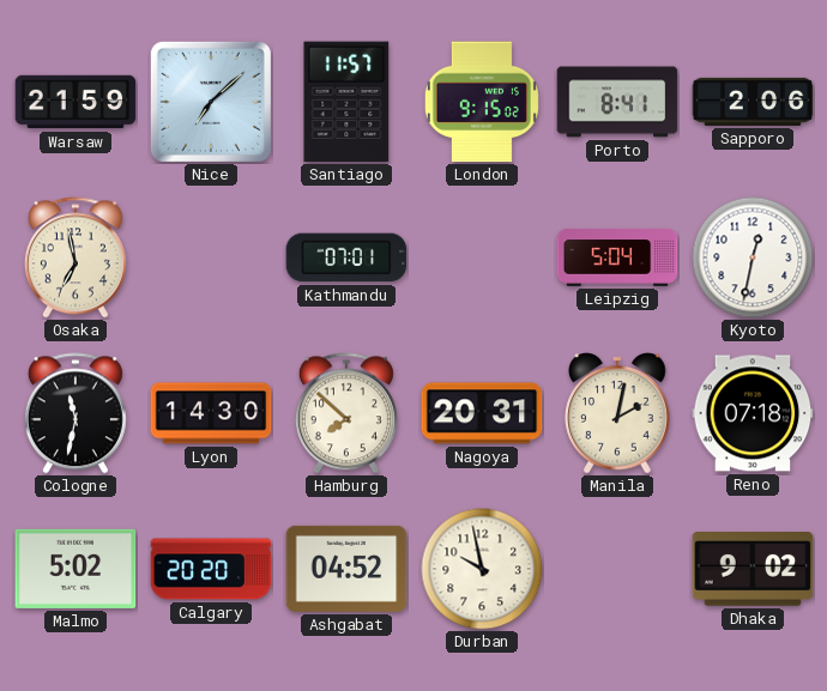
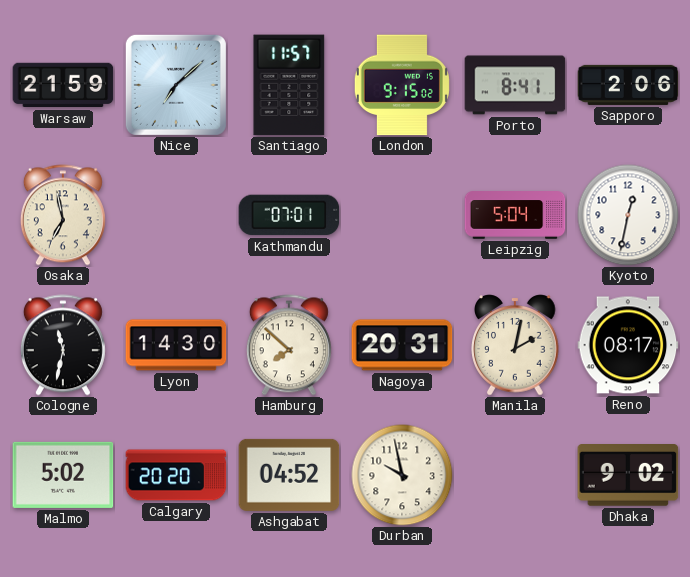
Reno: 07:18 -> 08:17 (628, 345)
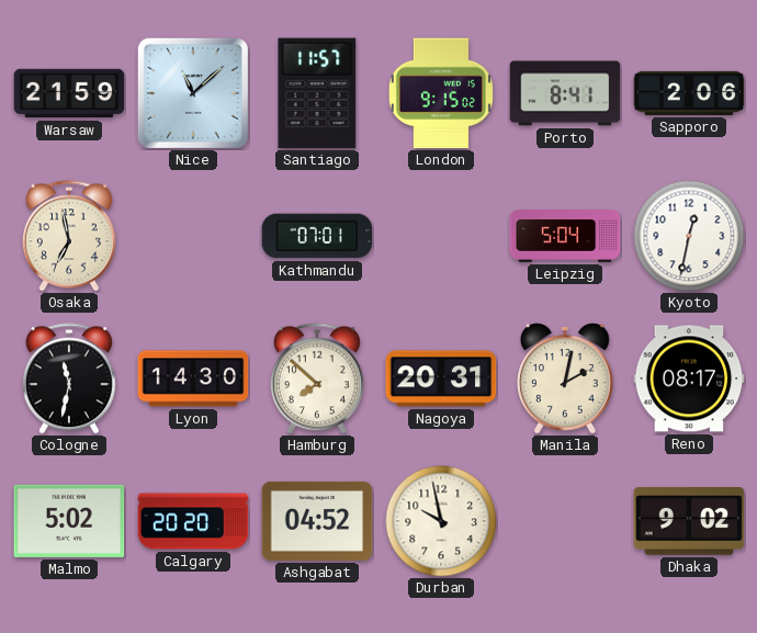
Nice: 7:08 -> 11:08 (193, 93)
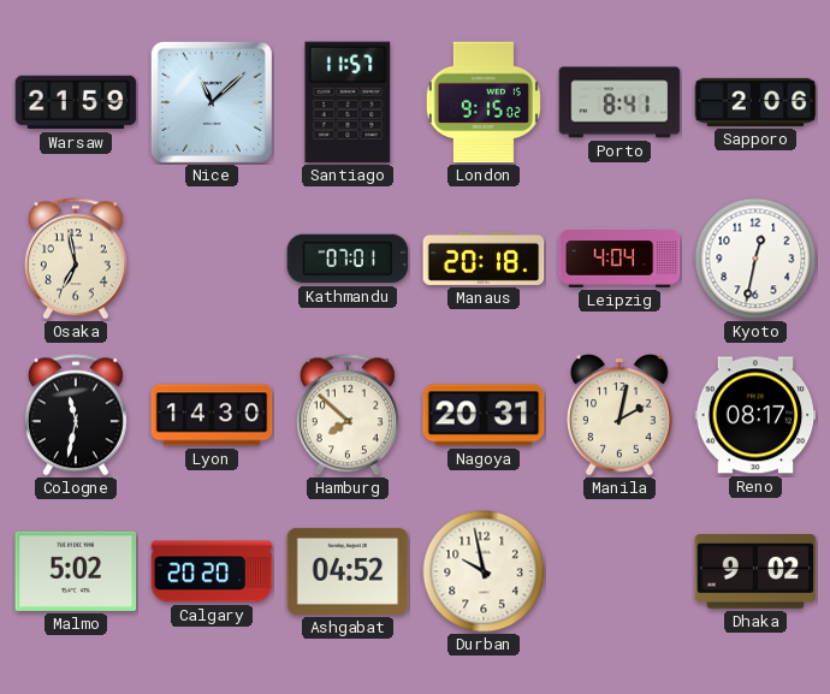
Manaus: none -> 20:18 (484, 259)
Leipzig: 5:04 -> 4:04 (619, 259)
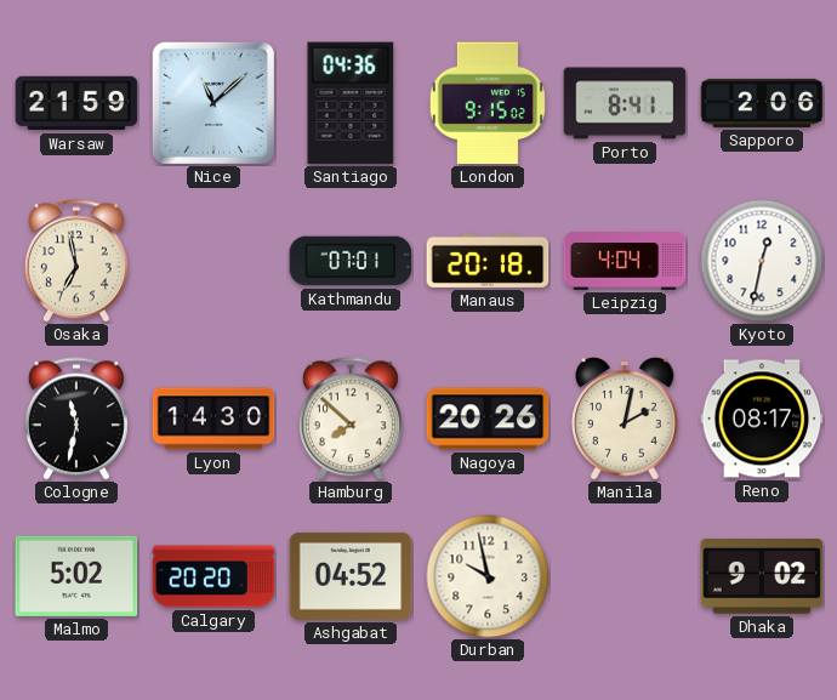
Santiago: 11:57 -> 04:36 (351, 103)
Nagoya: 20:31 -> 20:26 (488, 419)
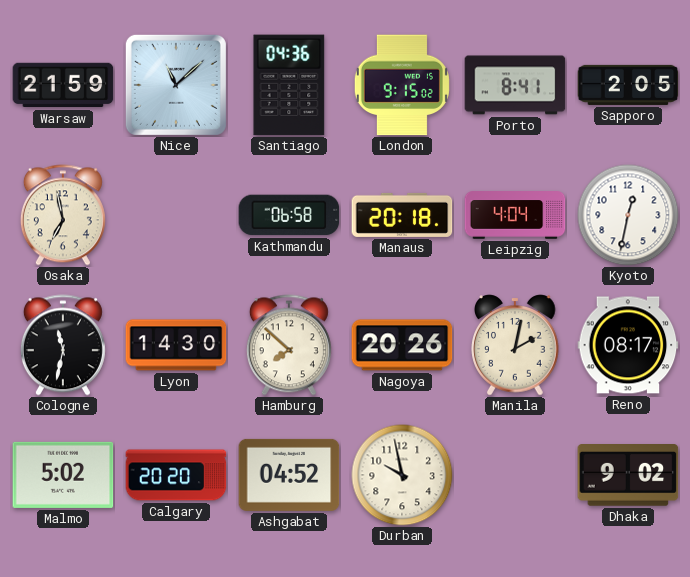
Sapporo: 2:06 -> 2:05 (628, 85)
Kathmandu: 07:01 -> 06:58 (289, 215)
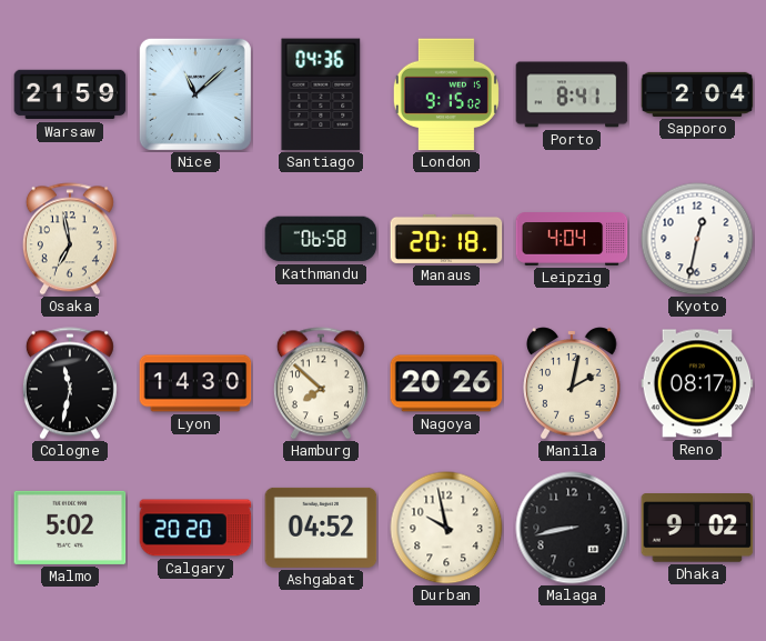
Sapporo: 2:05 -> 2:04 (697, 94)
Malaga: none -> 8:43 (572, 528)
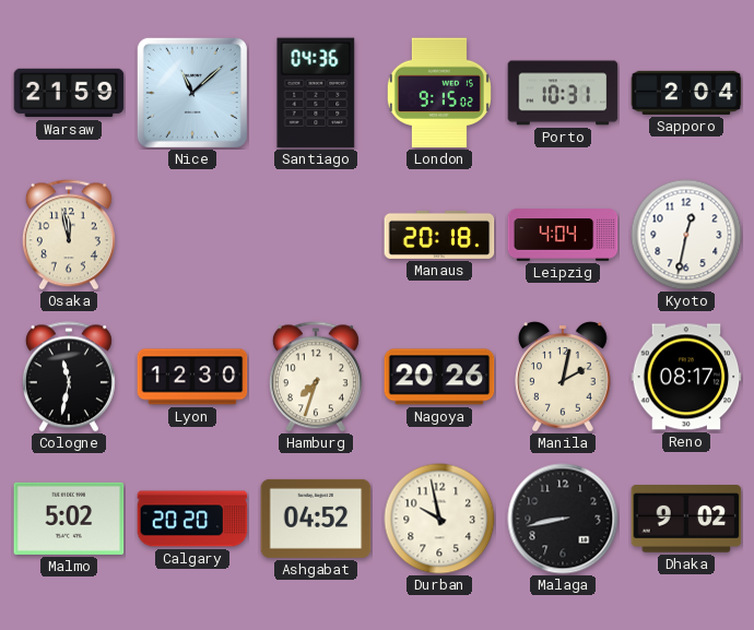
Porto: 8:41 -> 10:31 (563, 93)
Osaka: 6:58 -> 11:58 (69, 235)
Kathmandu: 06:58 -> none (321, 239)
Lyon: 14:30 -> 12:30 (192, 377)
Hamburg: 7:52 -> 7:33 (316, 377)
